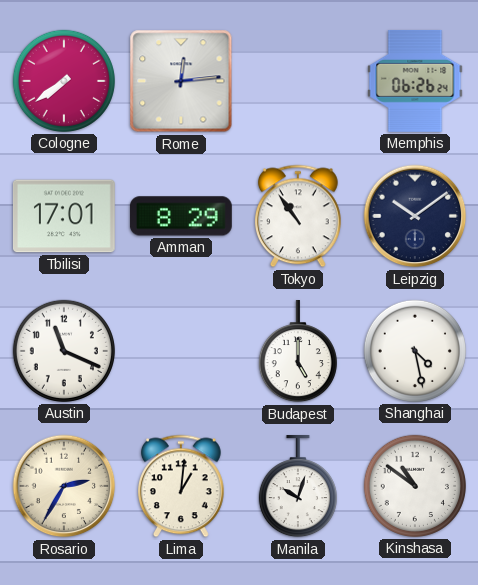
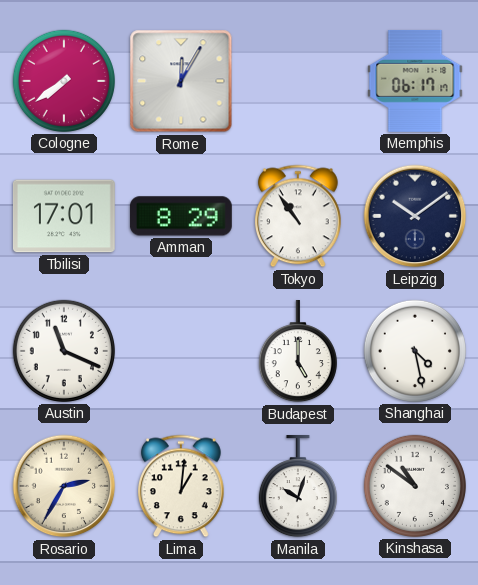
Rome: 12:14 -> 12:05 (181, 81)
Memphis: 06:26 -> 06:17 (415, 81)
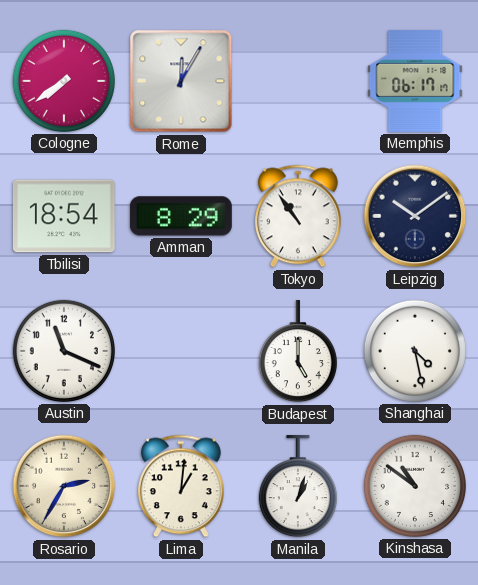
Tbilisi: 17:01 -> 18:54 (64, 216)
Manila: 10:03 -> 1:03 (298, 487)
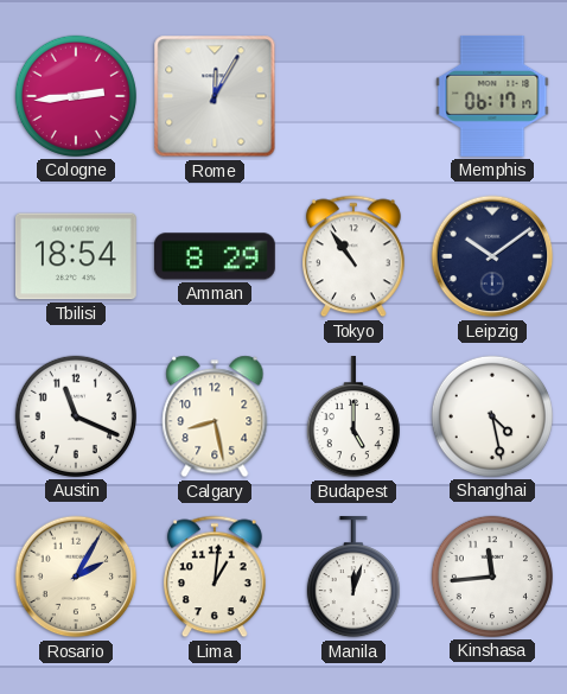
Cologne: 7:39 -> 2:44 (76, 96)
Calgary: none -> 8:28 (215, 416)
Rosario: 2:35 -> 2:05 (76, 577)
Manila: 1:03 -> 12:03 (353, 578)
Kinshasa: 10:51 -> 11:44 (492, 577)
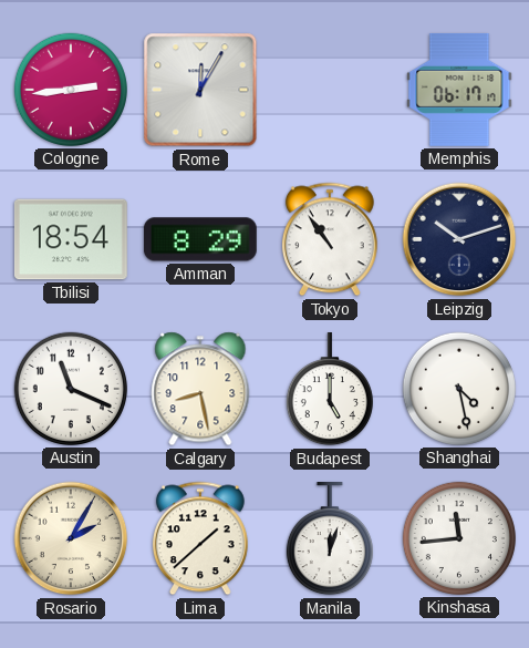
Leipzig: 10:09 -> 10:12 (459, 239)
Lima: 1:01 -> 1:38 (200, 538)
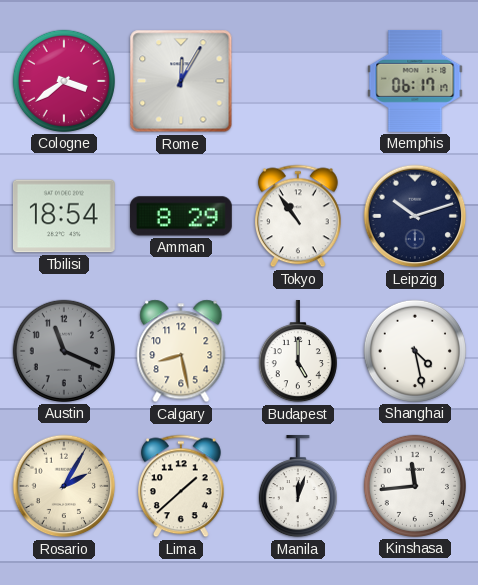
Cologne: 2:44 -> 3:39 (64, 81)
Austin dial: white -> grey (64, 351)
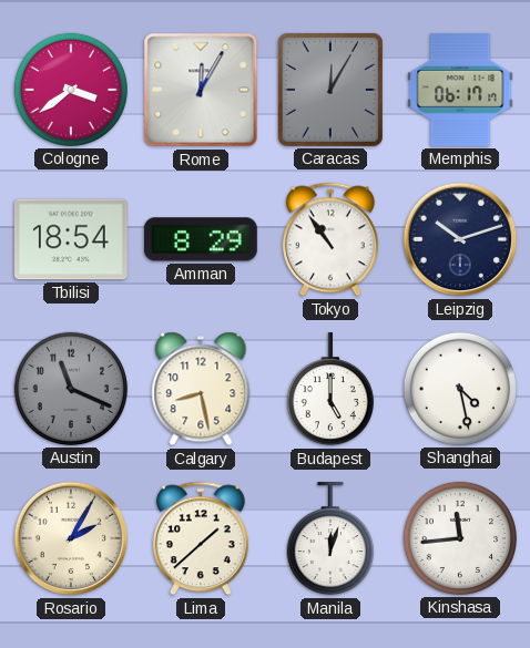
Caracas: none -> 12:05 (330, 90)
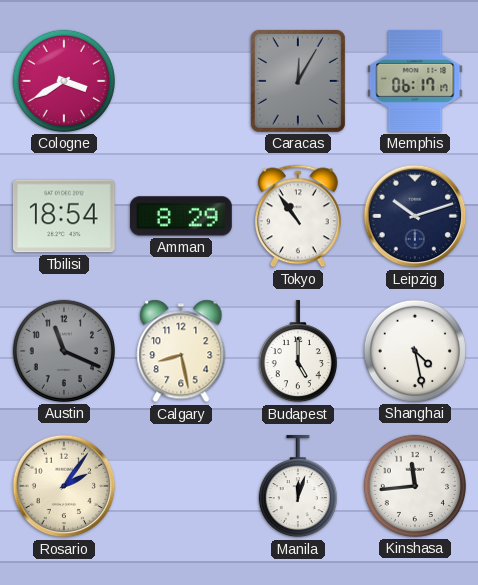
Cologne: 3:39 -> 3:40 (64, 81)
Rome: 12:05 -> none (201, 90)
Rosario: 2:05 -> 2:06 (64, 486)
Lima: 1:38 -> none (201, 538)
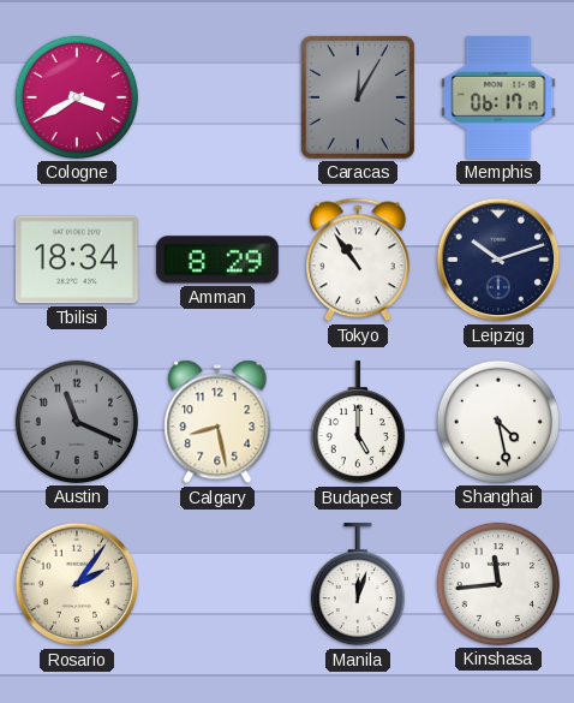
Tbilisi: 18:54 -> 18:34 (77, 260)
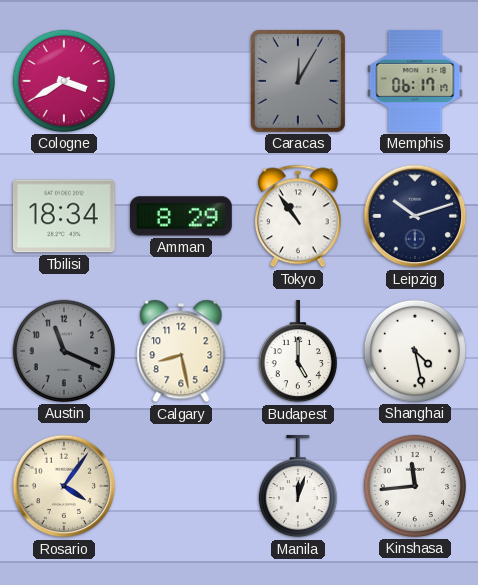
Rosario: 2:06 -> 4:06 (64, 486)
